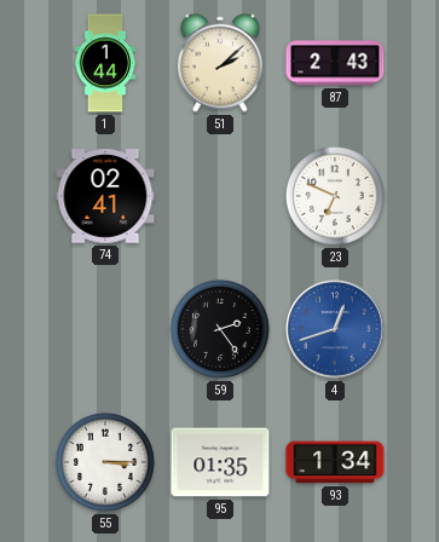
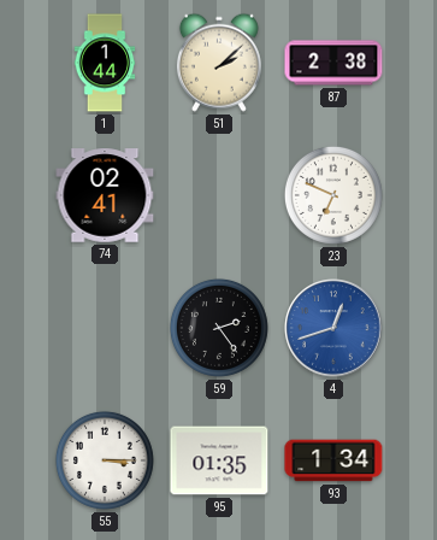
87: 2:43 -> 2:38 (333, 63)
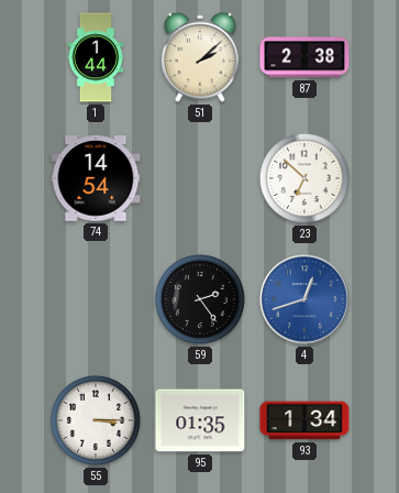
74: 02:41 -> 14:54 (96, 178)
23: 6:49 -> 6:52 (304, 178)
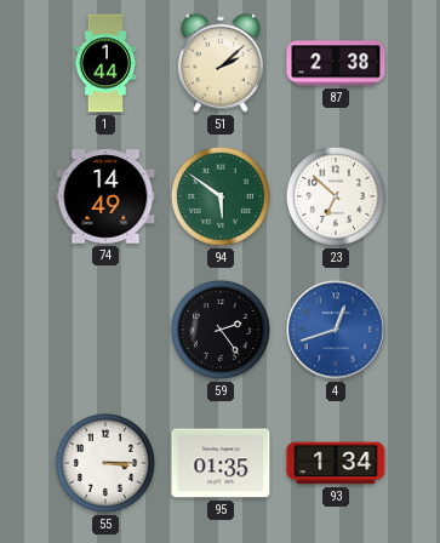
74: 14:54 -> 14:49 (105, 196)
94: none -> 5:51 (221, 196)
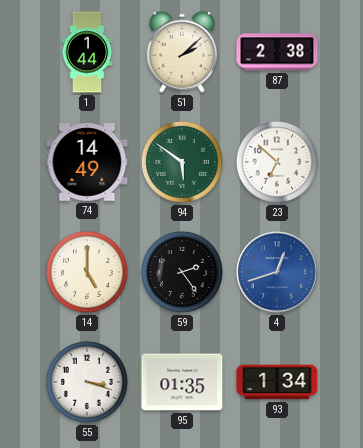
14: none -> 5:00 (87, 272)
55: 3:15 -> 3:18 (87, 382)
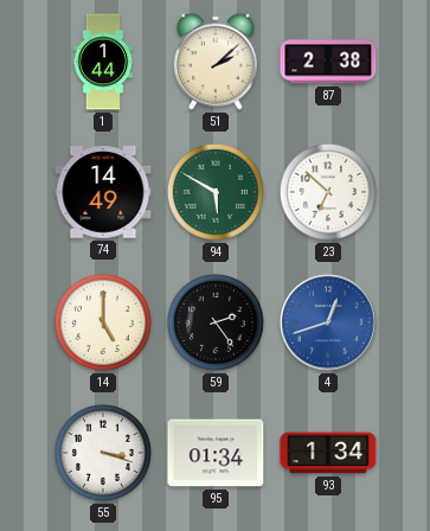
94: 5:51 -> 5:50 (216, 192)
95: 01:35 -> 01:34 (216, 453)
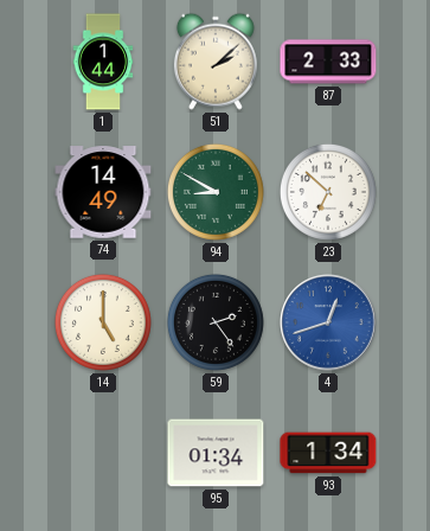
87: 2:38 -> 2:33 (328, 62)
94: 5:50 -> 8:50 (216, 192)
55: 3:18 -> none (103, 453)
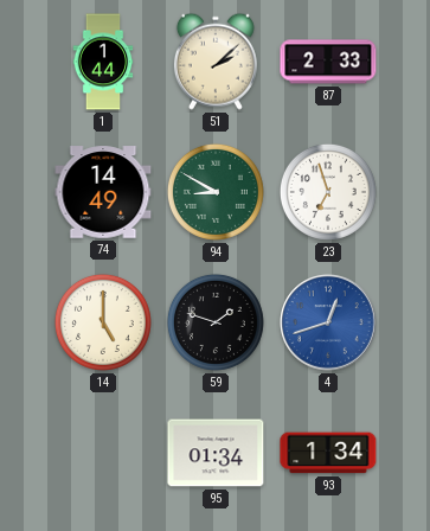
23: 6:52 -> 6:57 (328, 192)
59: 2:24 -> 1:48 (216, 322)
